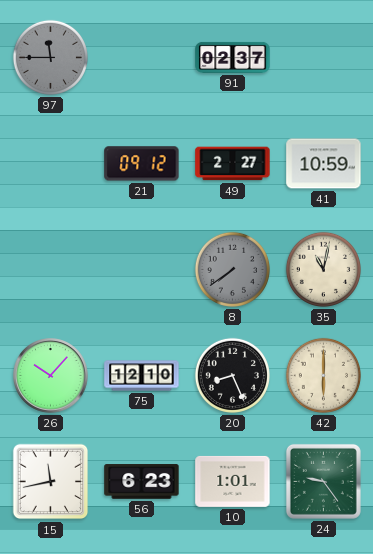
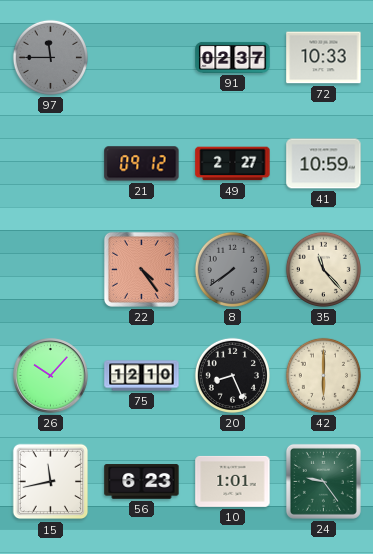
72: none -> 10:33 (324, 58)
22: none -> 4:24 (141, 269)
35: 11:02 -> 11:23 (323, 269)
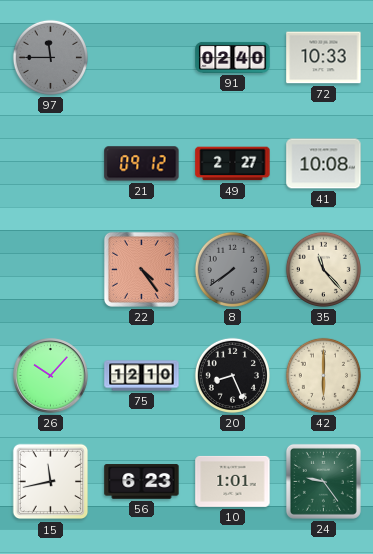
91: 02:37 -> 02:40 (233, 57)
41: 10:59 -> 10:08 (324, 164)
